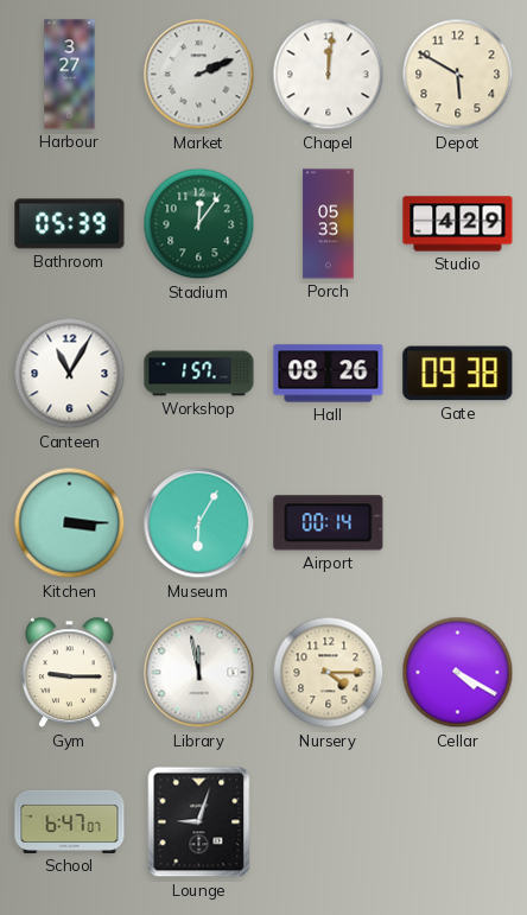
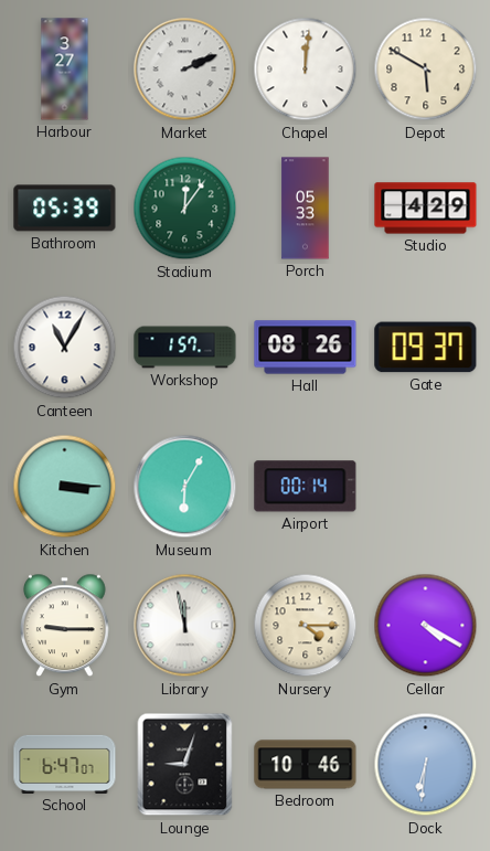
Gate: 09:38 -> 09:37 (426, 348)
Bedroom: none -> 10:46 (306, 765)
Dock: none -> 6:31 (426, 765)
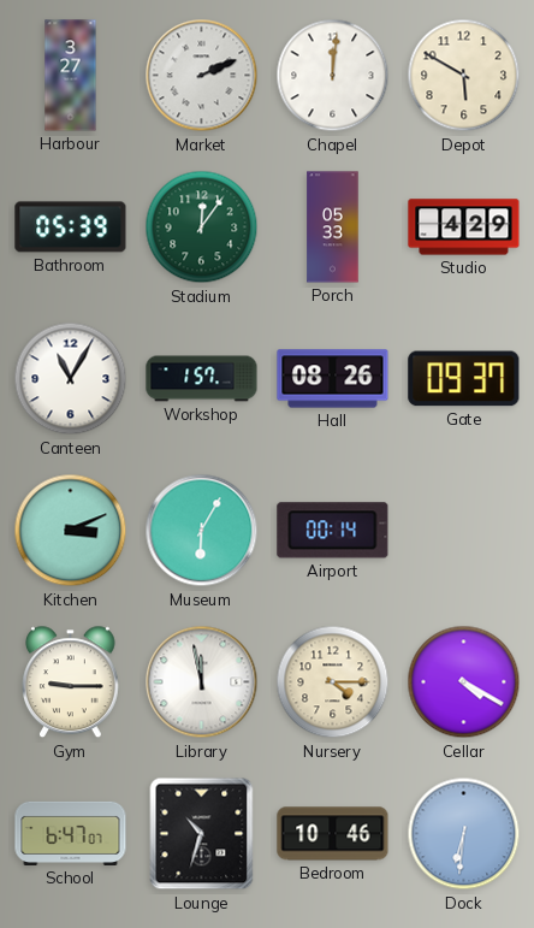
Kitchen: 3:15 -> 3:11 (71, 531)
Lounge: 9:03 -> 10:33 (202, 834)
